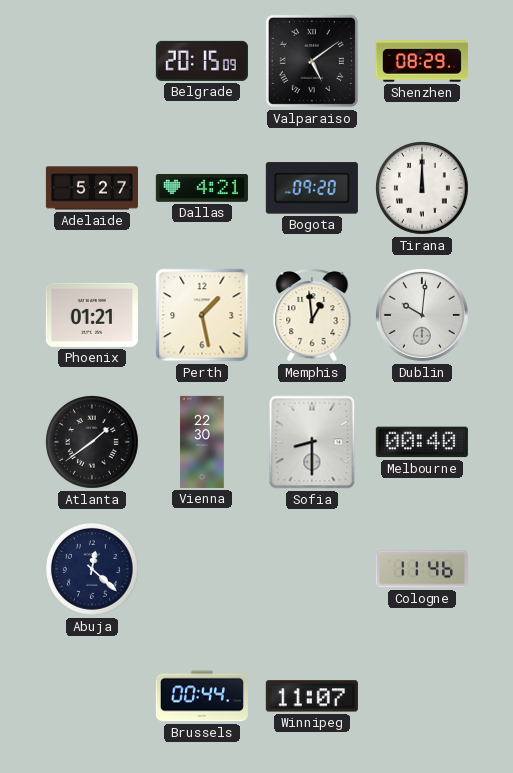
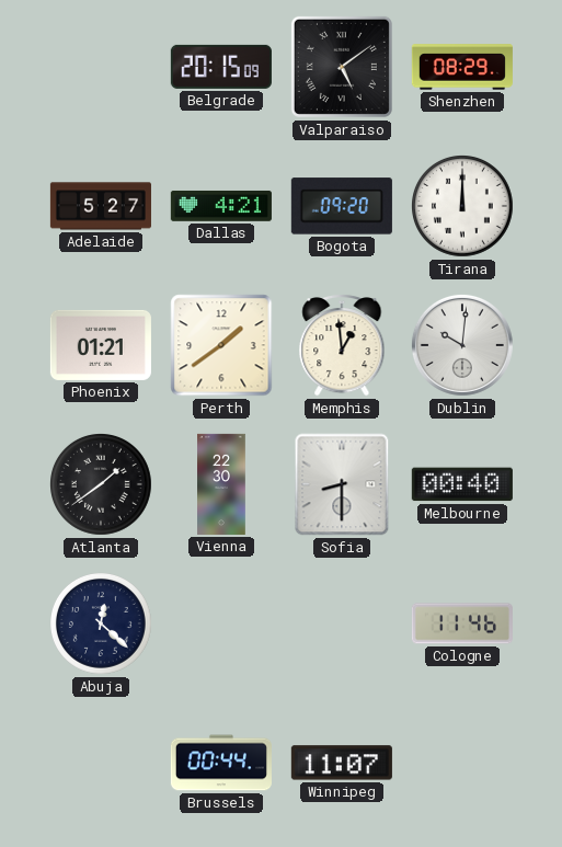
Perth: 1:28 -> 1:39 (221, 345)
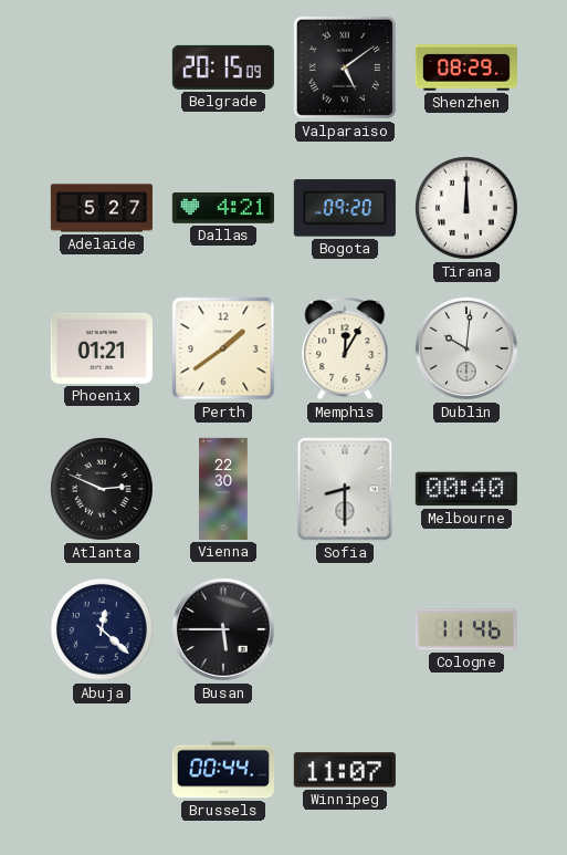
Memphis: 12:59 -> 12:05 (345, 348)
Atlanta: 1:39 -> 2:49 (103, 490)
Busan: none -> 5:45 (223, 629)
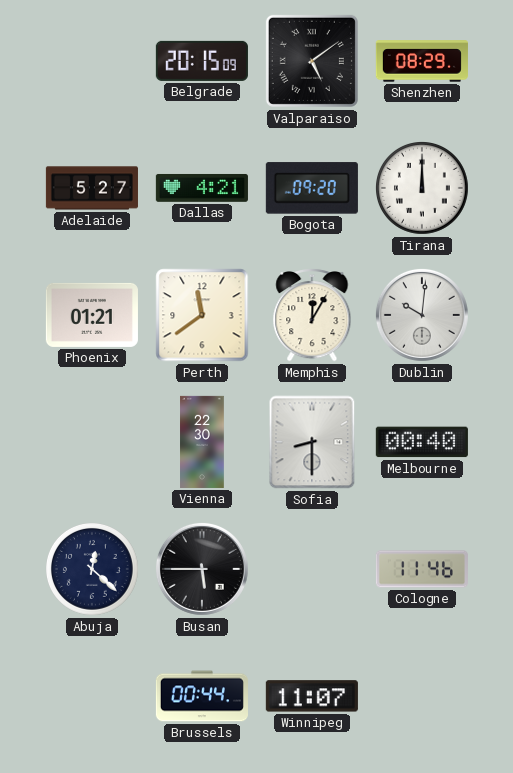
Perth: 1:39 -> 11:39 (202, 315)
Atlanta: 2:49 -> none (103, 490)
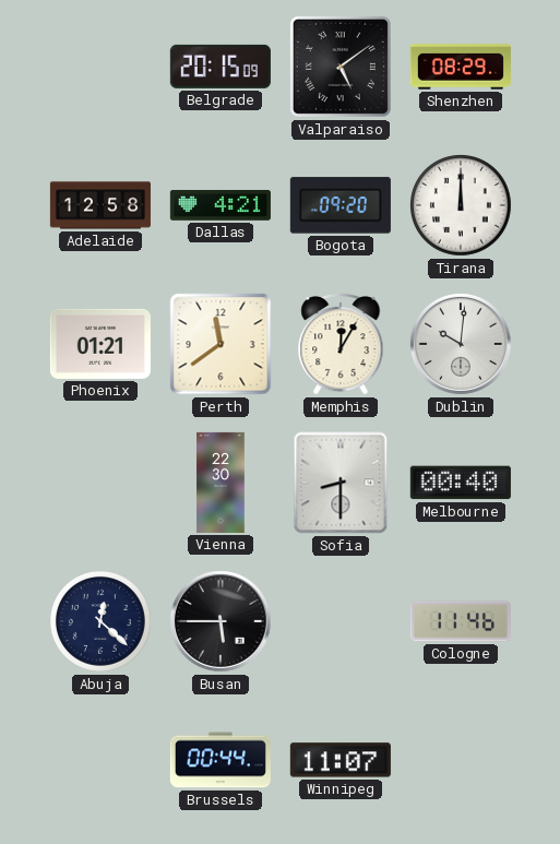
Adelaide: 5:27 -> 12:58 (100, 205)
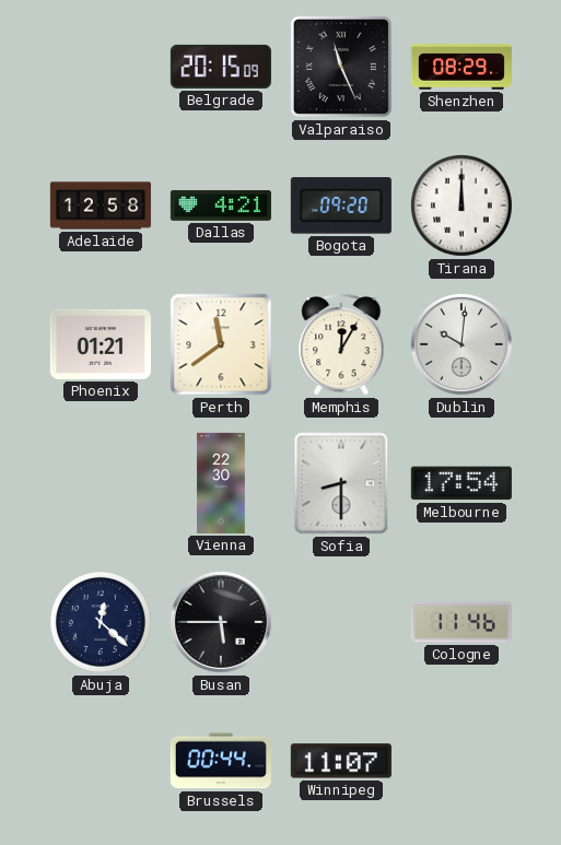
Valparaiso: 5:09 -> 11:26 (341, 67)
Melbourne: 00:40 -> 17:54 (461, 483)
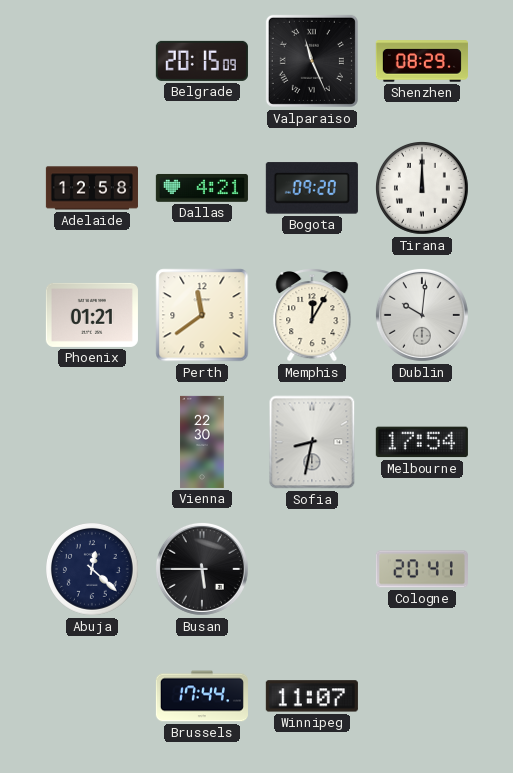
Sofia: 8:30 -> 8:32 (312, 442)
Cologne: 11:46 -> 20:41 (422, 569)
Brussels: 00:44 -> 17:44 (202, 696)
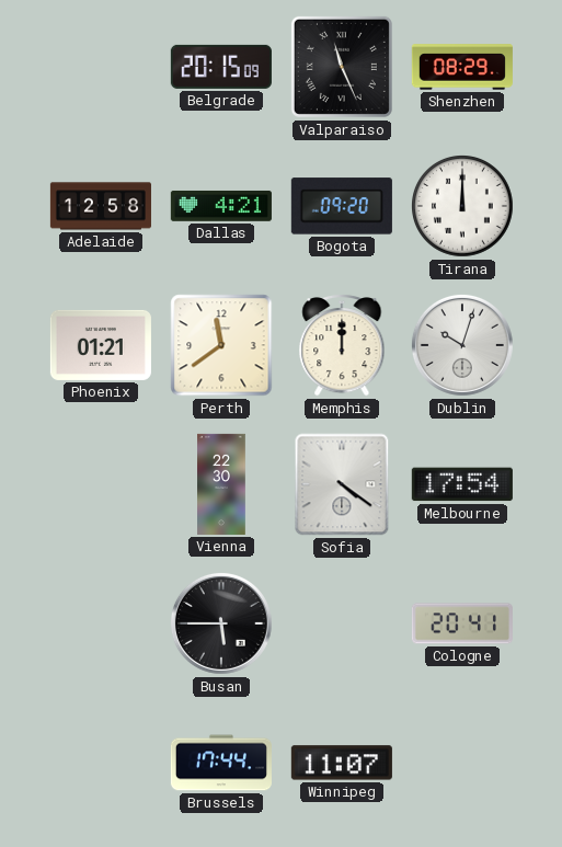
Memphis: 12:05 -> 12:00 (342, 345)
Dublin: 10:01 -> 10:03 (462, 345)
Sofia: 8:32 -> 4:21 (342, 484)
Abuja: 12:22 -> none (93, 570)
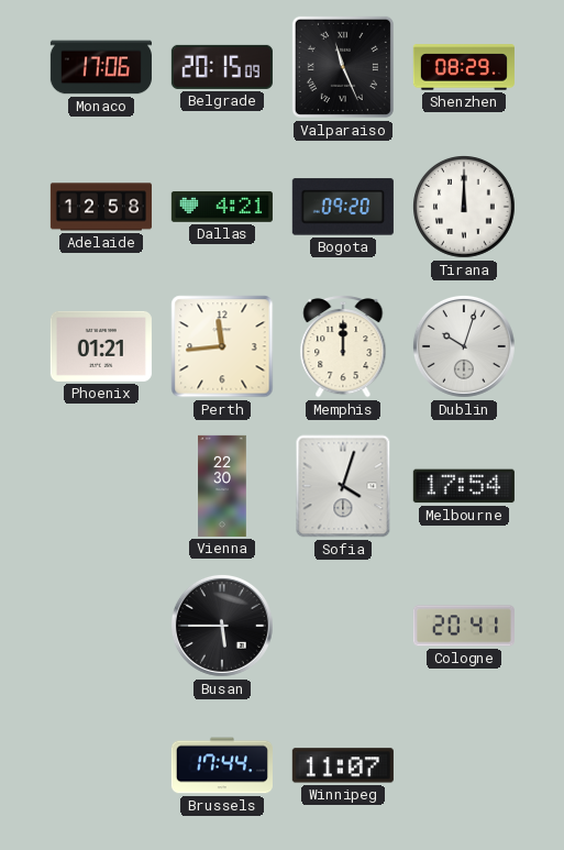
Monaco: none -> 17:06 (101, 67)
Perth: 11:39 -> 11:44 (222, 346)
Sofia: 4:21 -> 4:03 (343, 486)
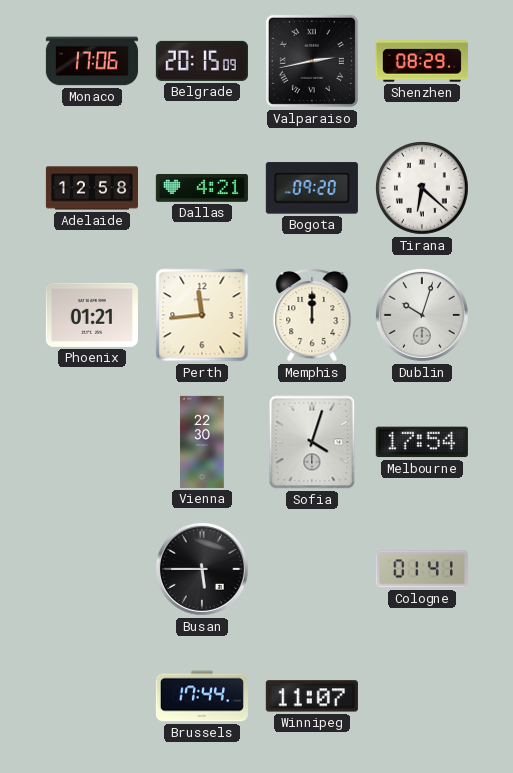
Valparaiso: 11:26 -> 2:43 (312, 61)
Tirana: 12:00 -> 6:22 (423, 189)
Cologne: 20:41 -> 01:41 (422, 569)
